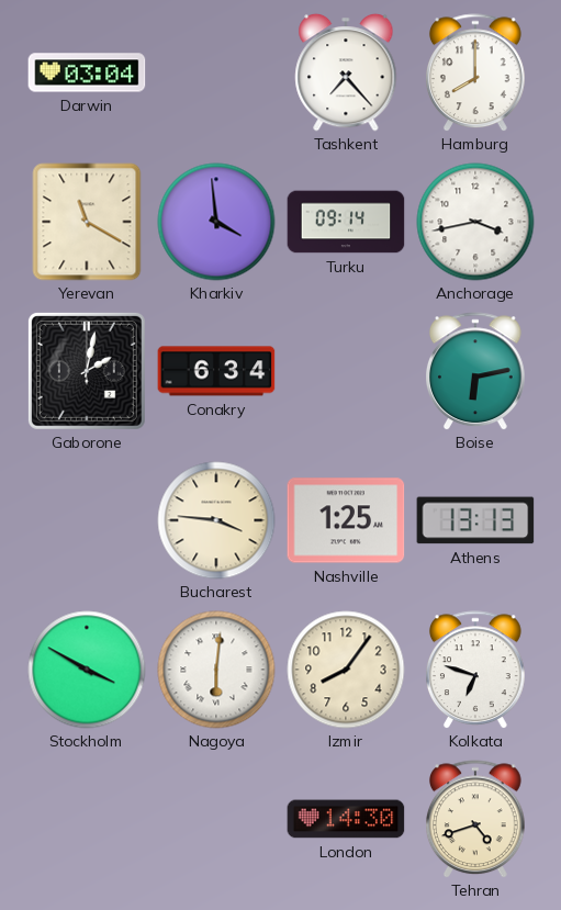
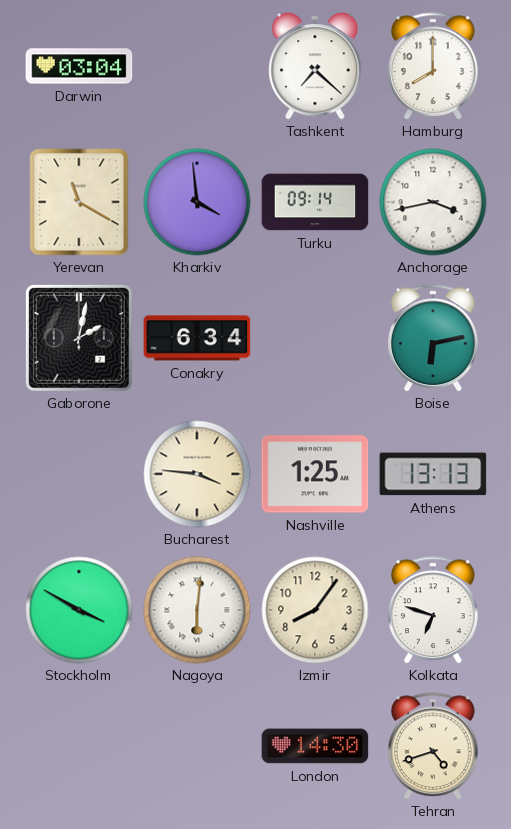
Tashkent: 7:23 -> 7:22 (315, 66)
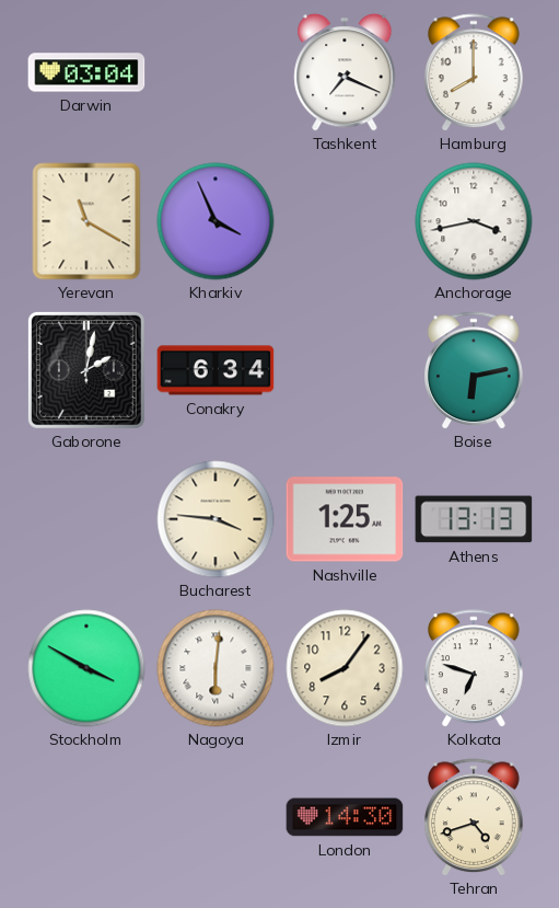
Tashkent: 7:22 -> 7:19 (345, 72)
Kharkiv: 3:59 -> 3:56 (216, 221)
Turku: 09:14 -> none (315, 202)
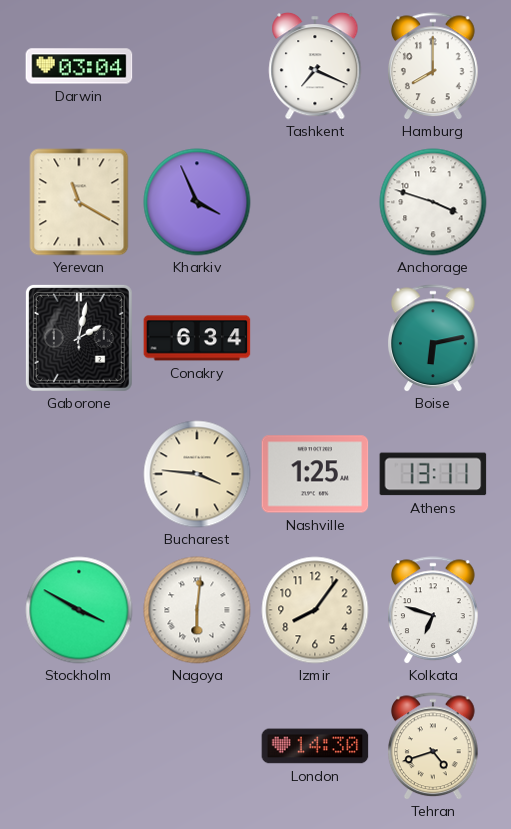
Anchorage: 3:43 -> 3:48 (433, 202)
Athens: 13:13 -> 13:11 (433, 474)
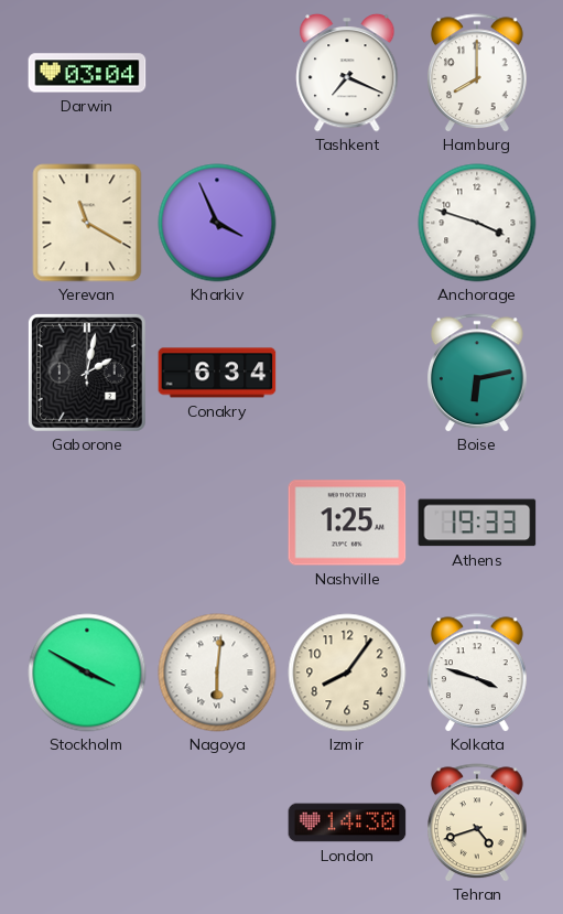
Bucharest: 3:46 -> none (197, 474)
Athens: 13:11 -> 19:33 (477, 523)
Kolkata: 6:48 -> 3:48 (478, 673)
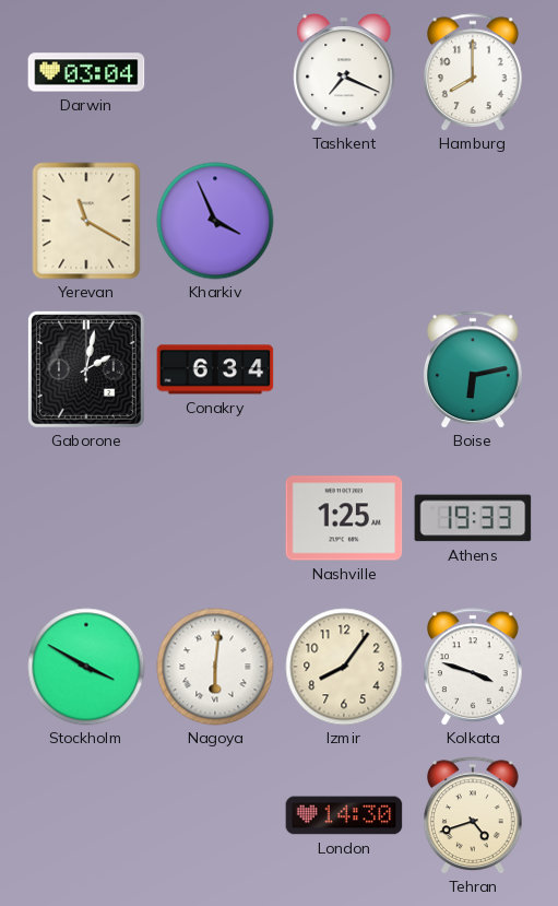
Anchorage: 3:48 -> none (477, 223)
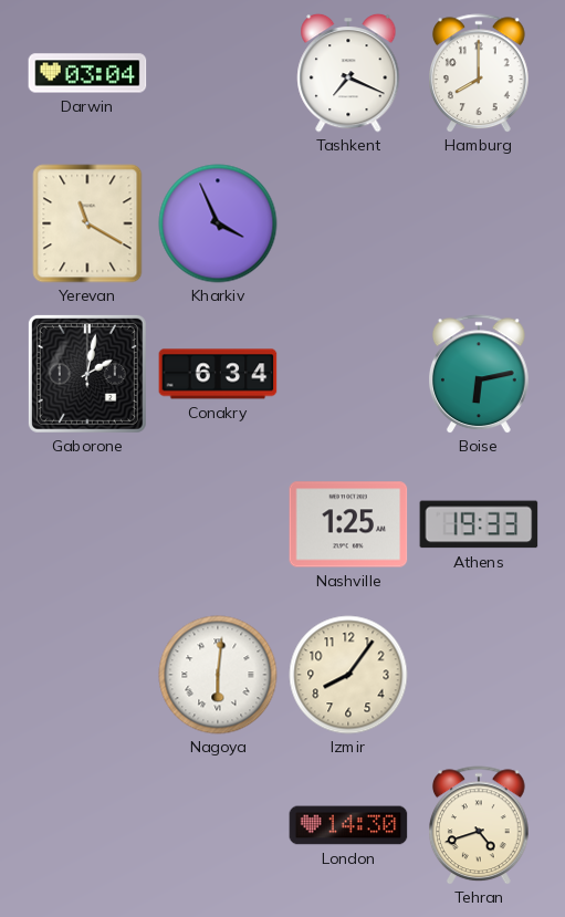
Stockholm: 3:50 -> none (86, 667)
Kolkata: 3:48 -> none (474, 667)
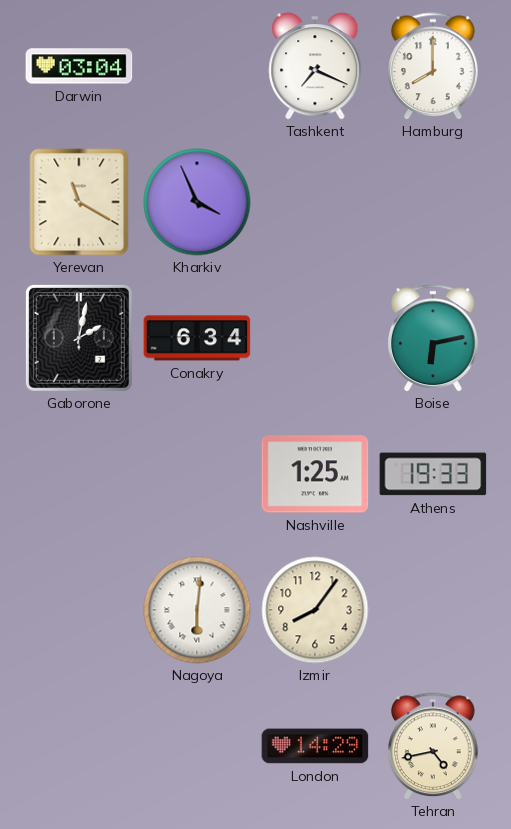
London: 14:30 -> 14:29 (315, 746)
Tehran: 4:42 -> 4:43 (434, 746)
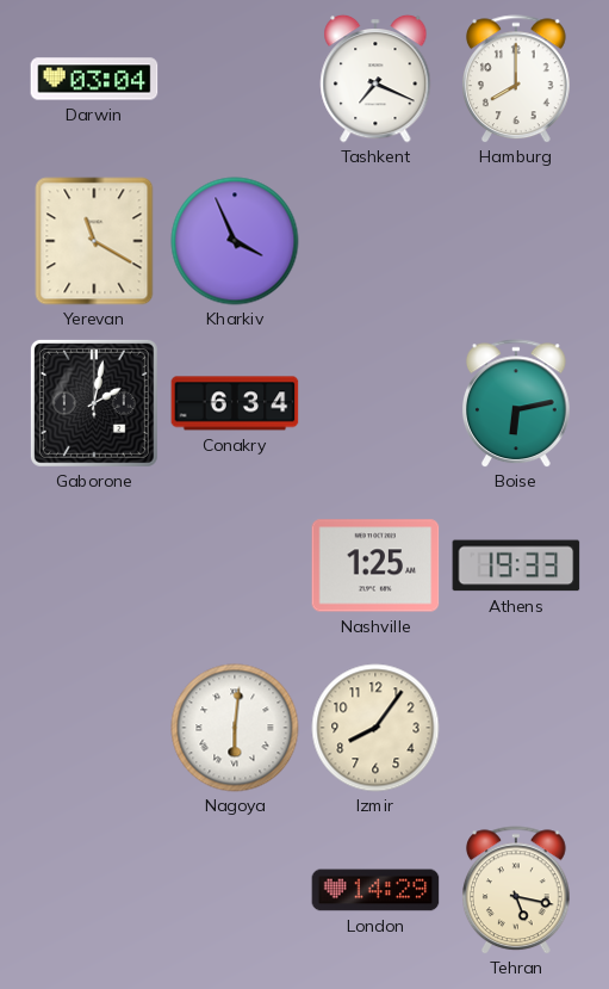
Tehran: 4:43 -> 5:17 (517, 890)
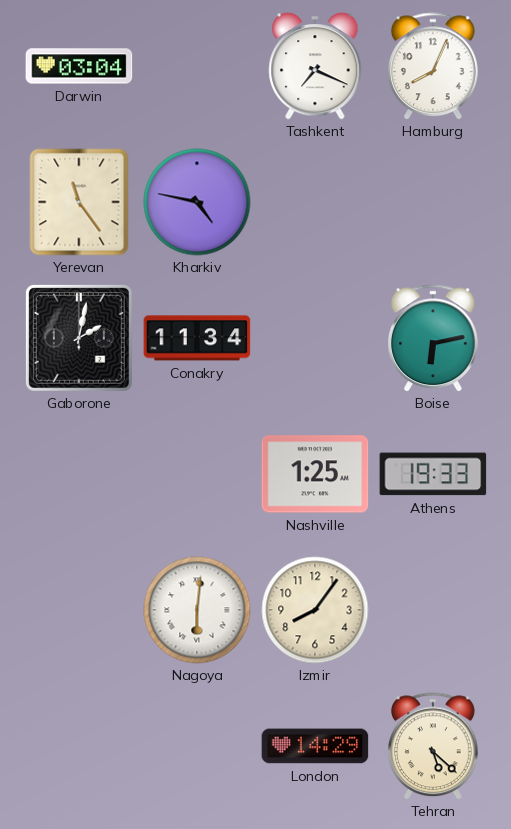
Hamburg: 8:00 -> 8:04 (434, 66)
Yerevan: 11:20 -> 11:24 (79, 202)
Kharkiv: 3:56 -> 4:47 (197, 202)
Conakry: 6:34 -> 11:34 (197, 338)
Tehran: 5:17 -> 5:22 (434, 746)
